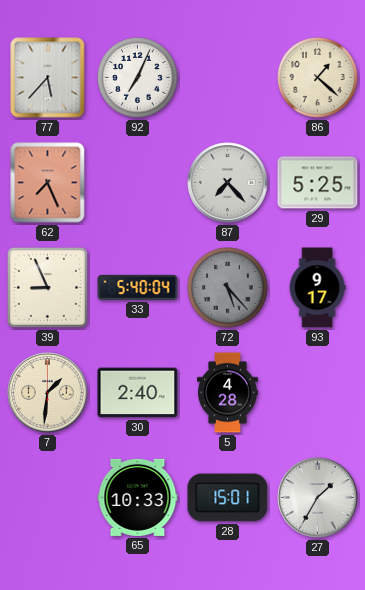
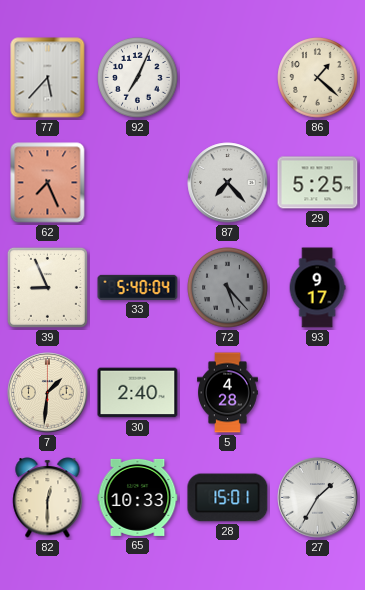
82: none -> 12:30 (48, 498)
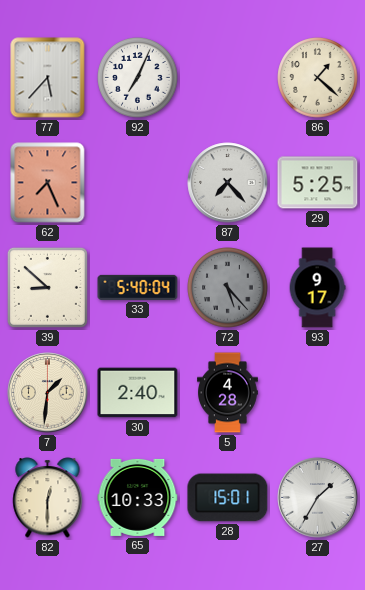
39: 8:56 -> 8:52 (47, 287)
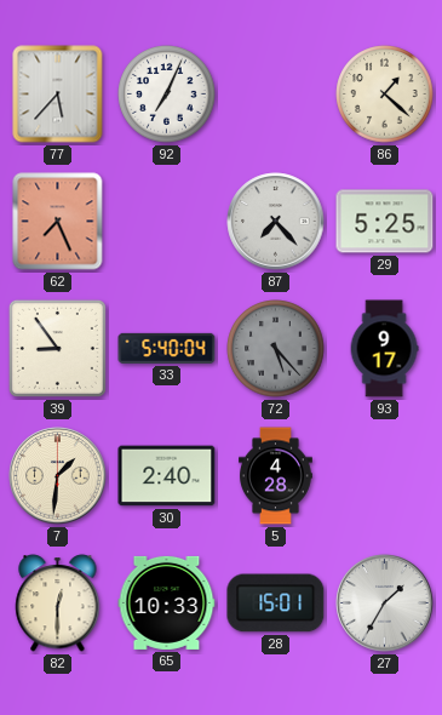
39: 8:52 -> 8:54 (57, 348)
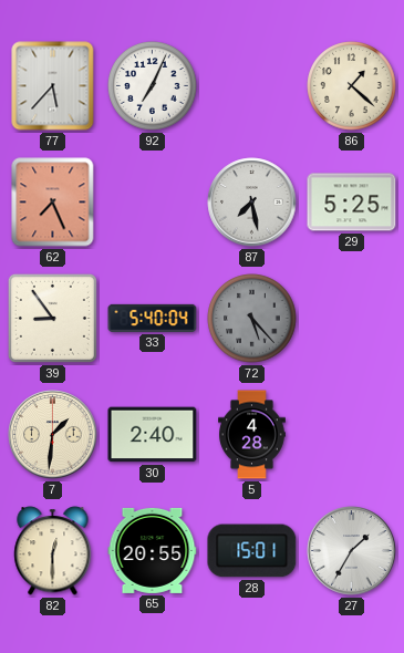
87: 7:23 -> 7:28 (252, 203)
93: 9:17 -> none (384, 349)
65: 10:33 -> 20:55 (153, 550)
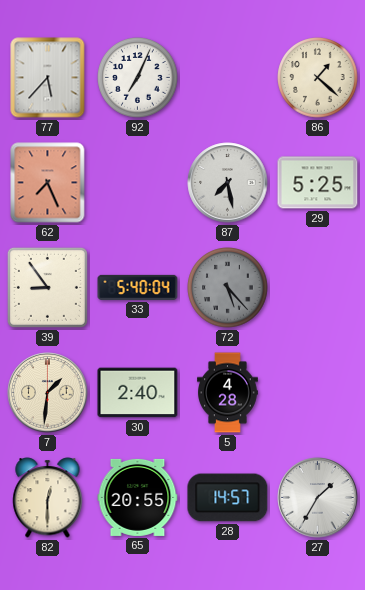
28: 15:01 -> 14:57 (228, 498)
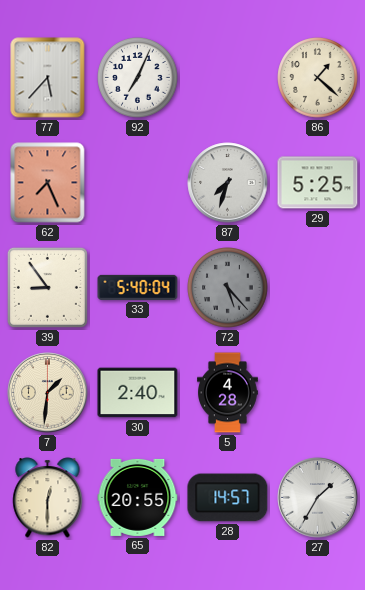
87: 7:28 -> 7:33 (228, 183)
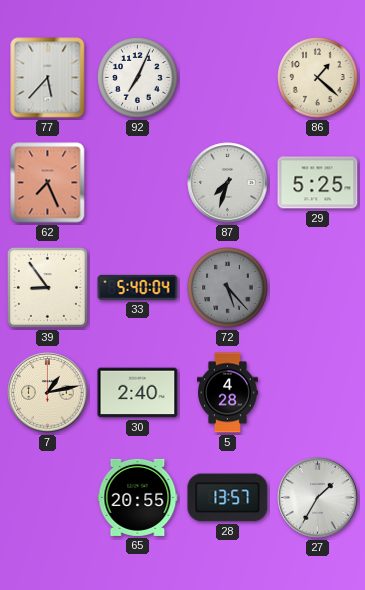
7: 1:31 -> 1:13 (48, 393)
82: 12:30 -> none (48, 498)
28: 14:57 -> 13:57 (228, 498)
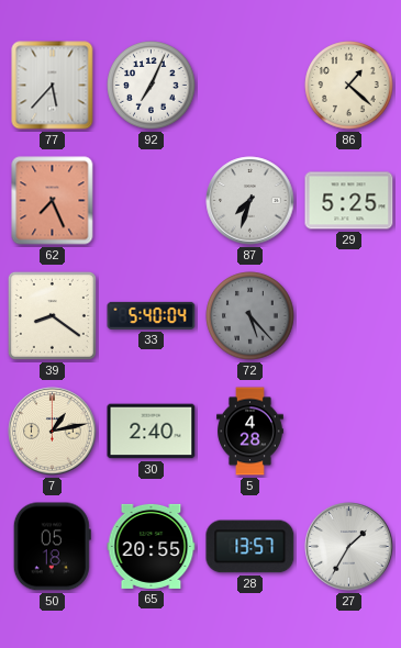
39: 8:54 -> 8:21 (52, 315)
50: none -> 05:18 (52, 547)
